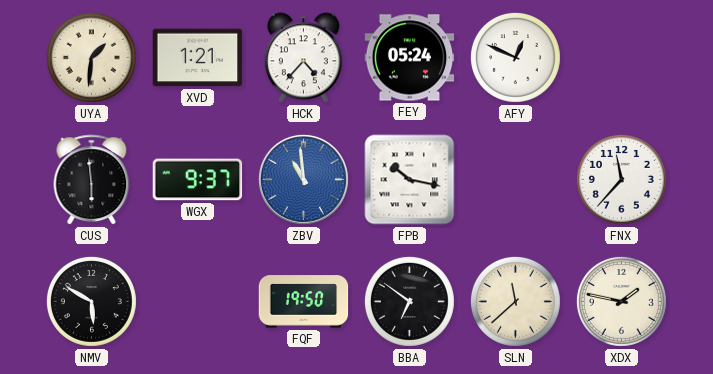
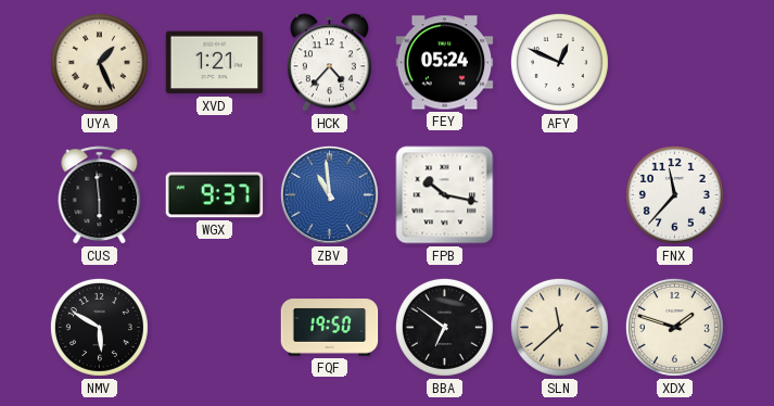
UYA: 1:31 -> 1:26 (99, 62)
XDX: 1:47 -> 1:48 (674, 327)
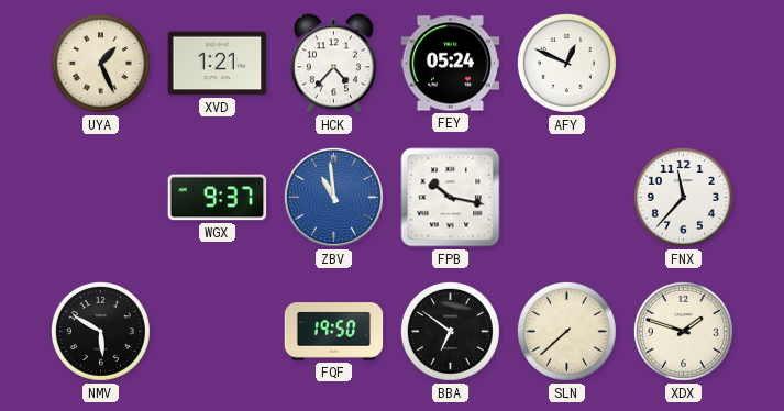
CUS: 5:59 -> none (100, 195)
SLN: 11:38 -> 7:38 (566, 331)
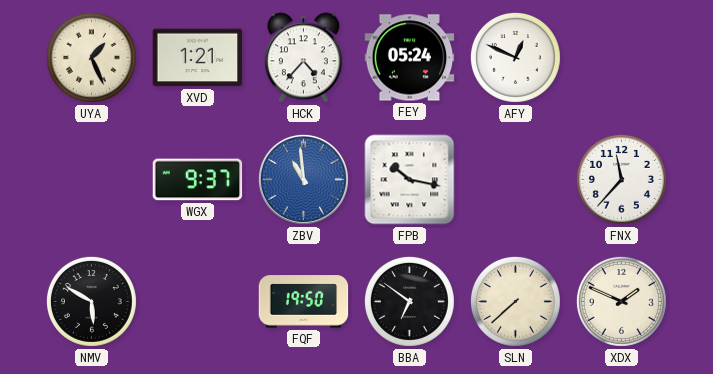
XDX: 1:48 -> 1:49 (621, 301)
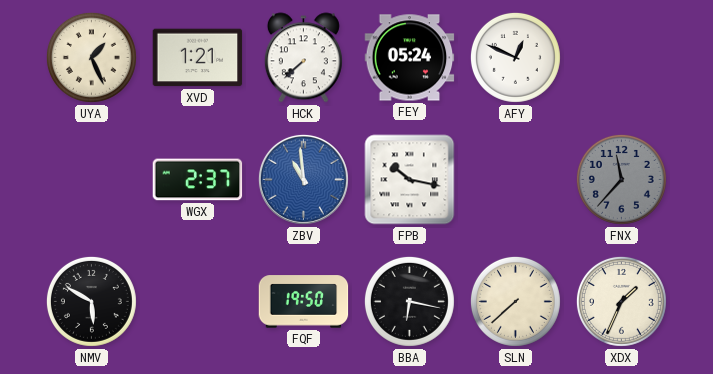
HCK: 4:37 -> 7:38 (303, 58)
WGX: 9:37 -> 2:37 (198, 180)
FNX dial: white -> grey (621, 179)
BBA: 6:51 -> 6:17 (409, 301)
XDX: 1:49 -> 1:34 (621, 301)
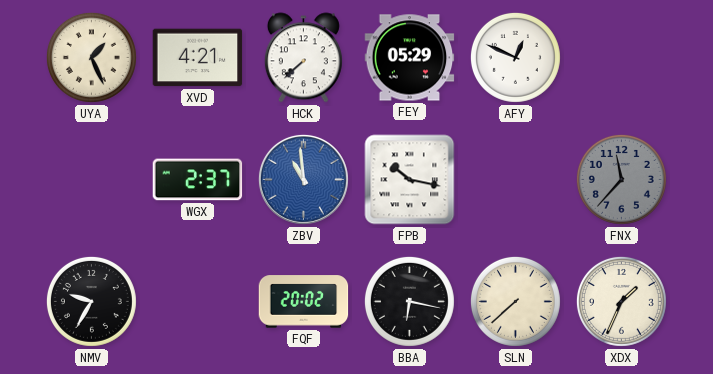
XVD: 1:21 -> 4:21 (198, 58)
FEY: 05:24 -> 05:29 (410, 58)
NMV: 5:50 -> 9:35 (91, 301)
FQF: 19:50 -> 20:02 (304, 302)
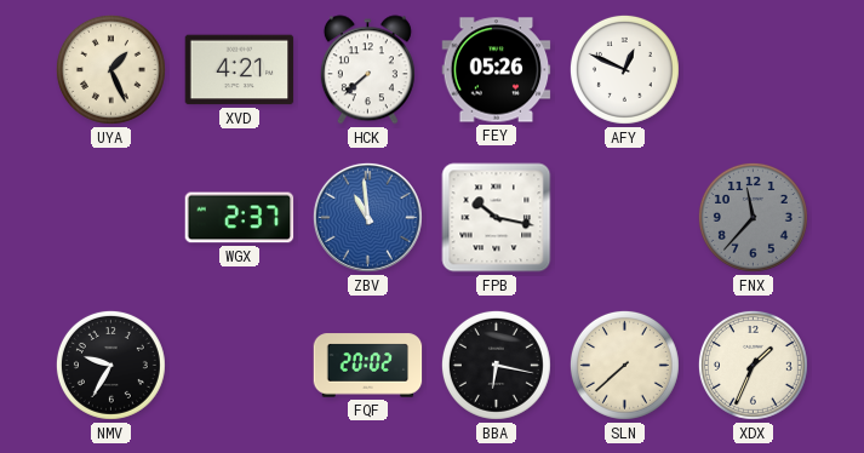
FEY: 05:29 -> 05:26 (497, 70)
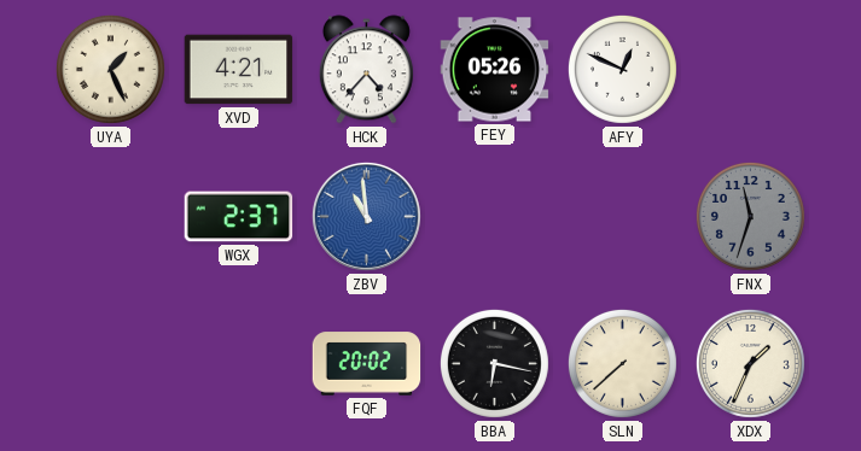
HCK: 7:38 -> 4:37 (366, 70)
FPB: 10:17 -> none (497, 218)
FNX: 11:37 -> 11:33 (750, 216)
NMV: 9:35 -> none (110, 365)
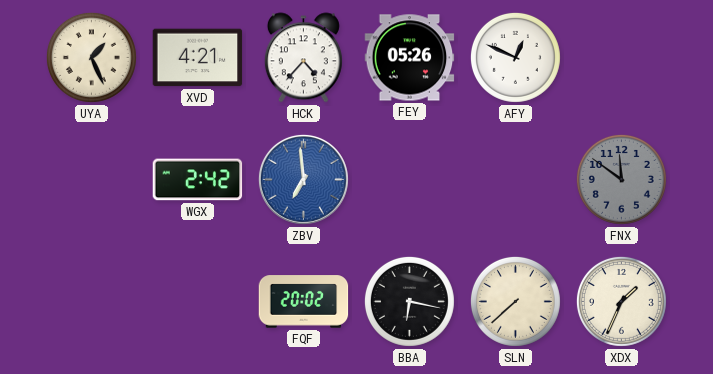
WGX: 2:37 -> 2:42 (198, 180)
ZBV: 10:59 -> 6:59 (303, 179)
FNX: 11:33 -> 11:51 (621, 179)
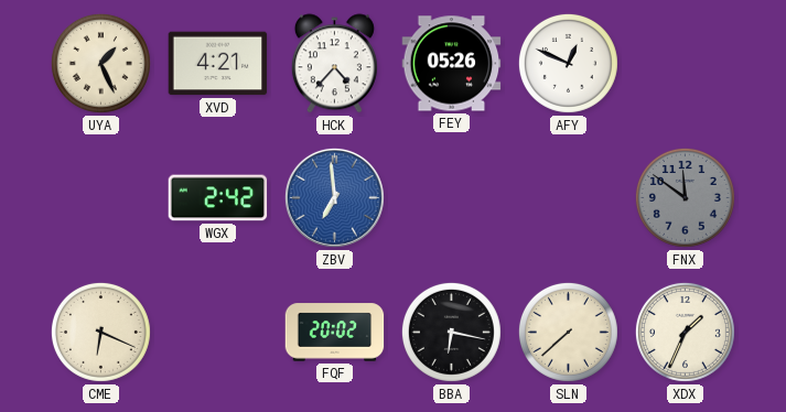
CME: none -> 6:19 (100, 332)
